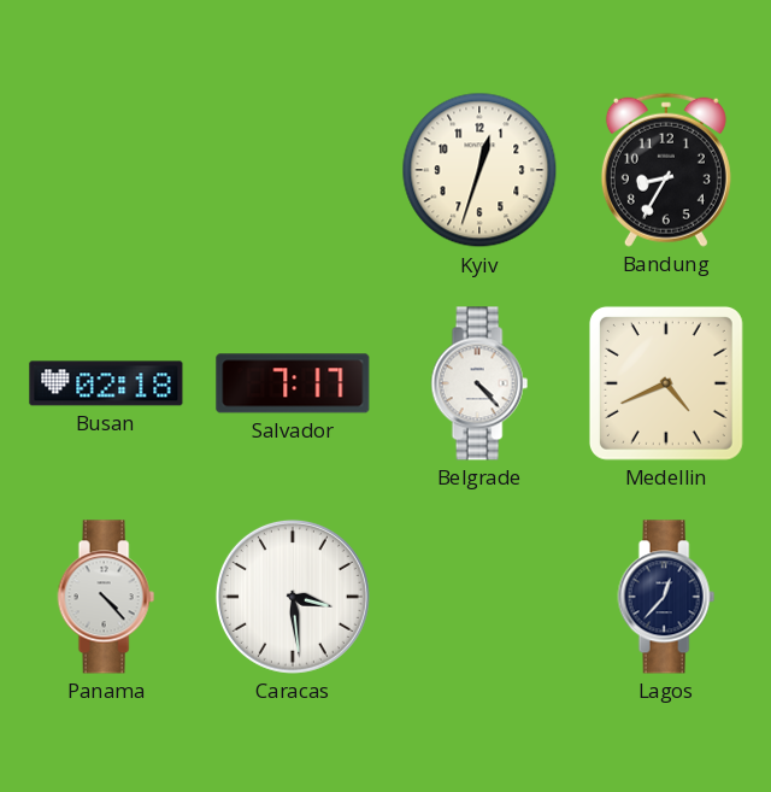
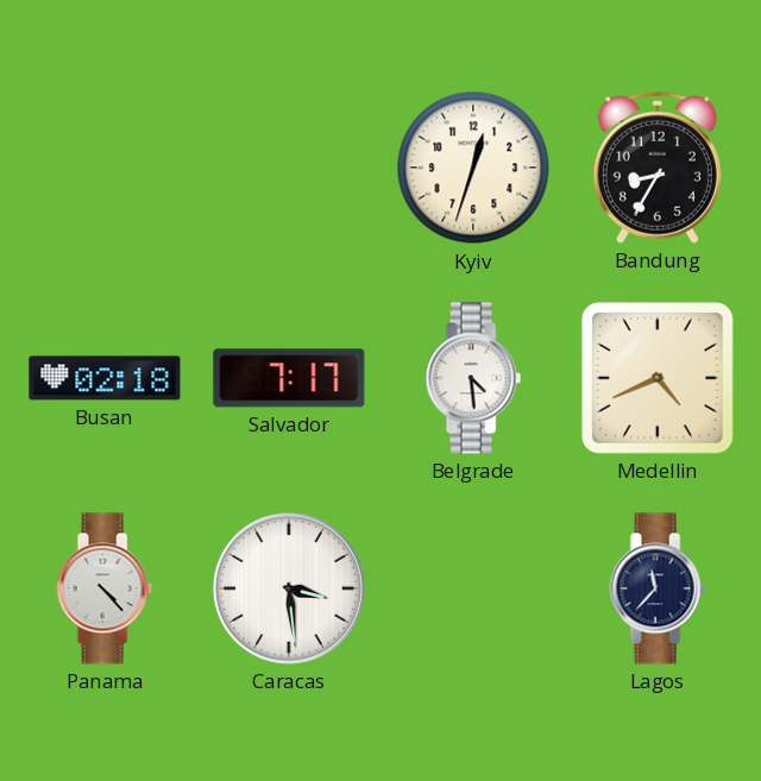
Belgrade: 4:23 -> 4:29 (473, 378)
Lagos: 12:37 -> 11:37 (658, 588)
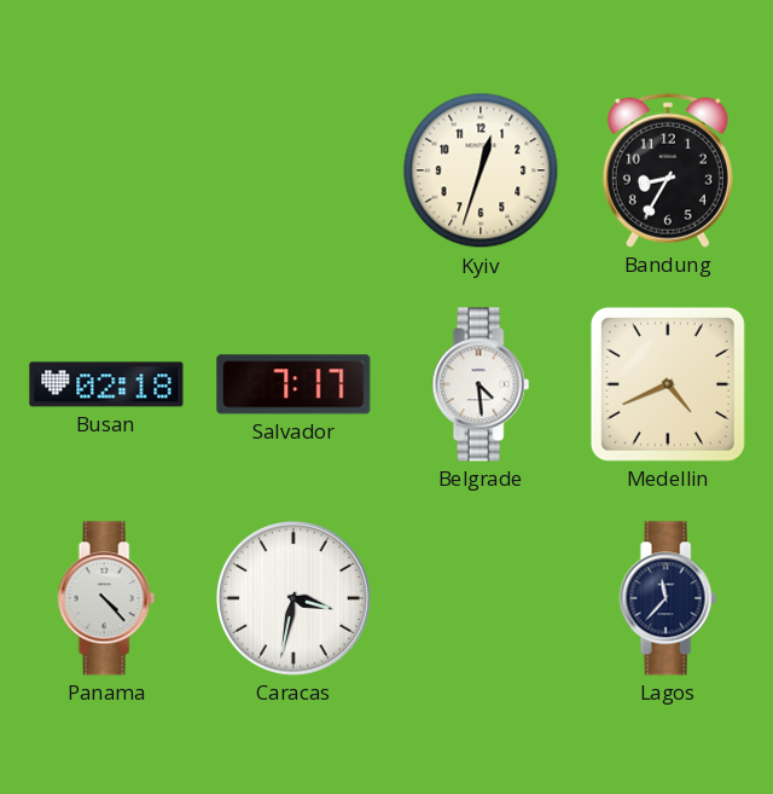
Caracas: 3:29 -> 3:32 (293, 598)
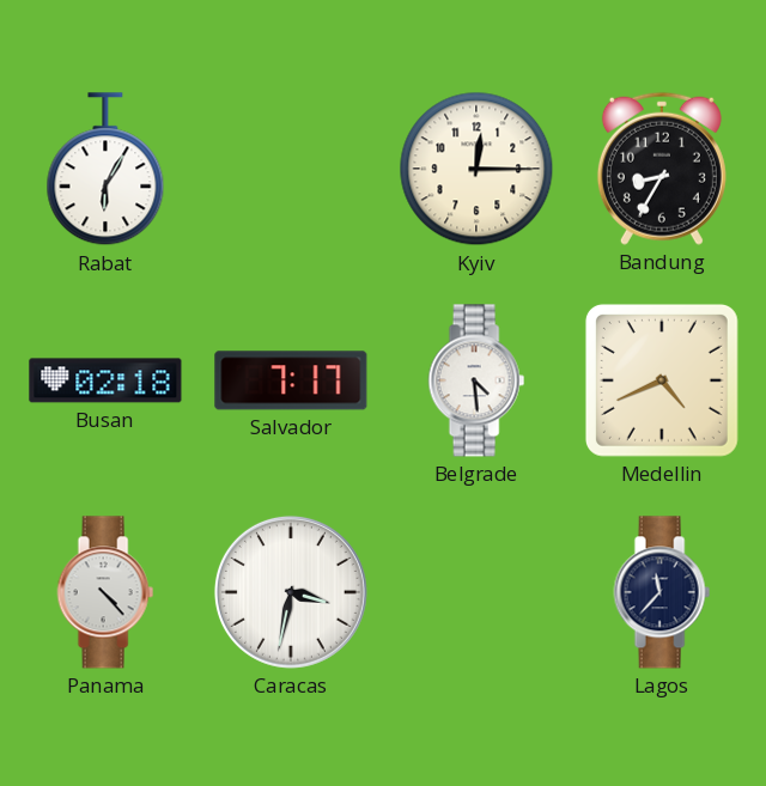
Rabat: none -> 6:05 (105, 170)
Kyiv: 12:33 -> 12:15 (476, 169)
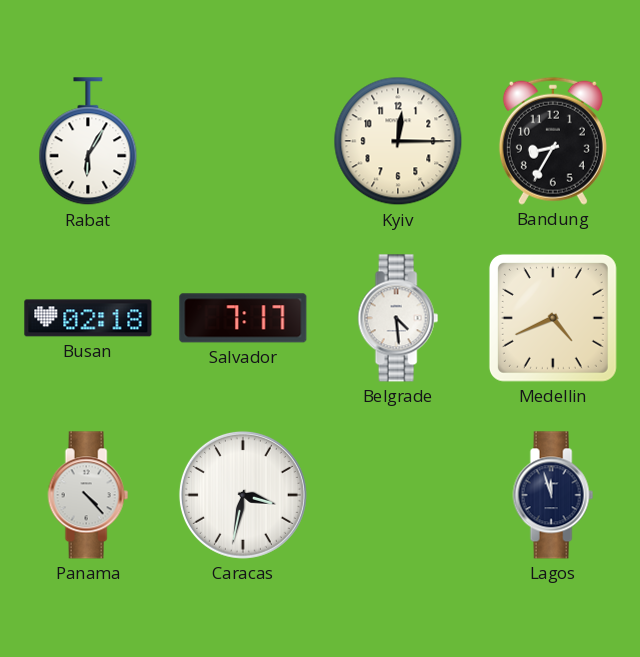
Lagos: 11:37 -> 11:57 (553, 495)
